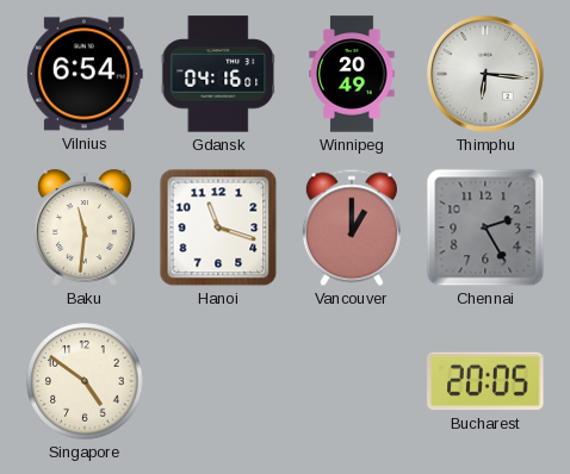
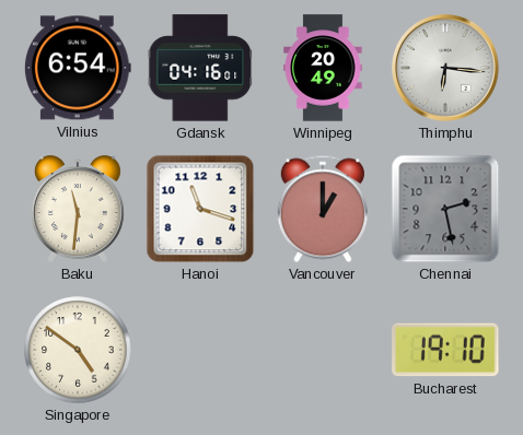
Chennai: 2:25 -> 2:28 (445, 209)
Bucharest: 20:05 -> 19:10 (445, 350)
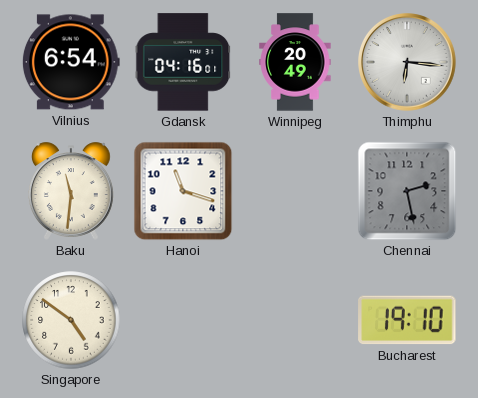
Vancouver: 1:00 -> none (323, 209)
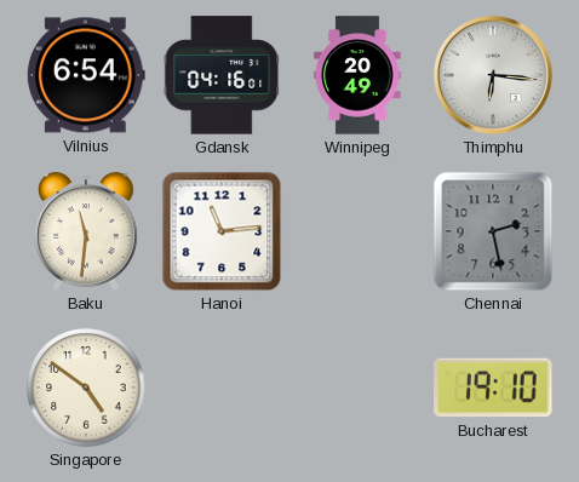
Hanoi: 11:18 -> 11:14 (222, 231)
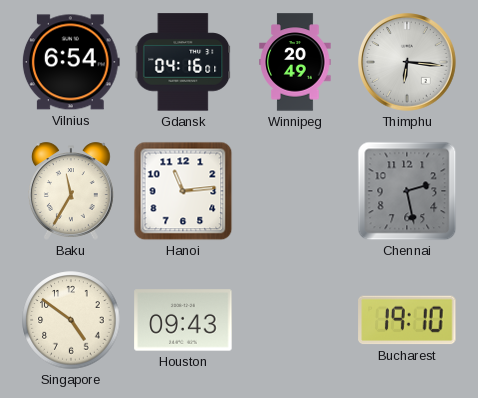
Baku: 11:31 -> 11:35 (71, 191)
Houston: none -> 09:43 (183, 320)
